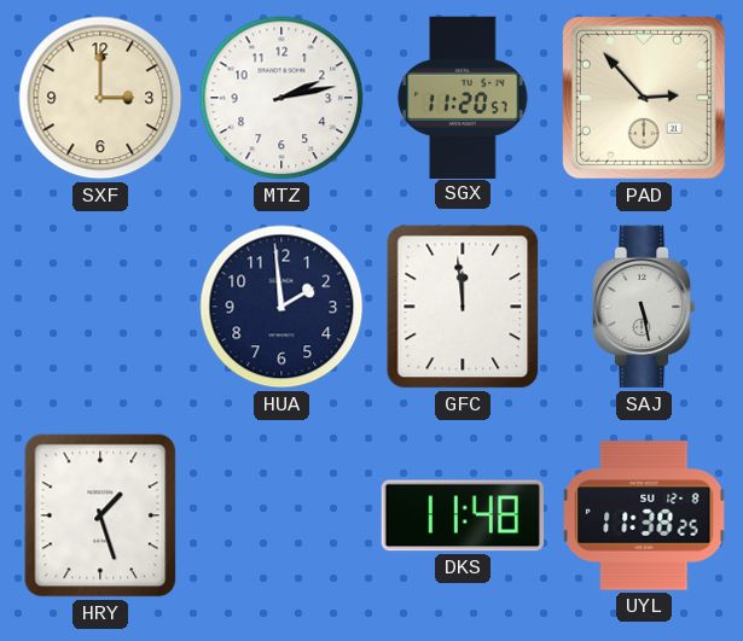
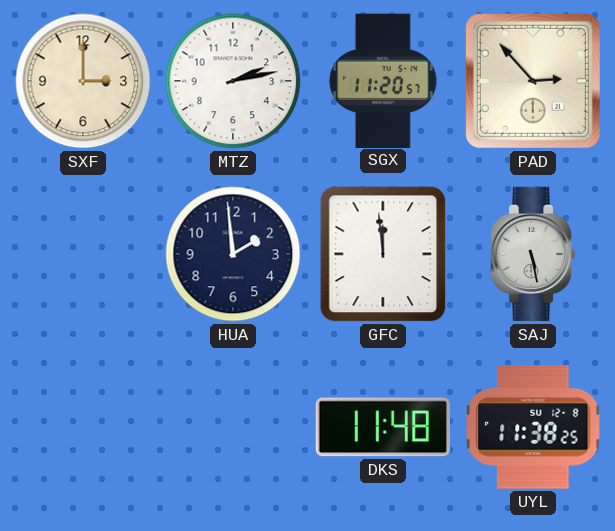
HRY: 1:27 -> none (100, 515)
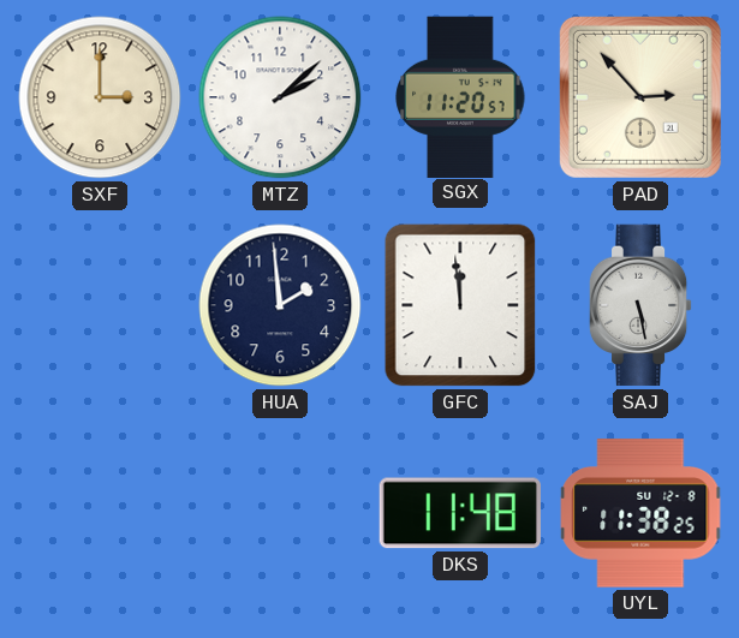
MTZ: 2:13 -> 2:08 (280, 97)
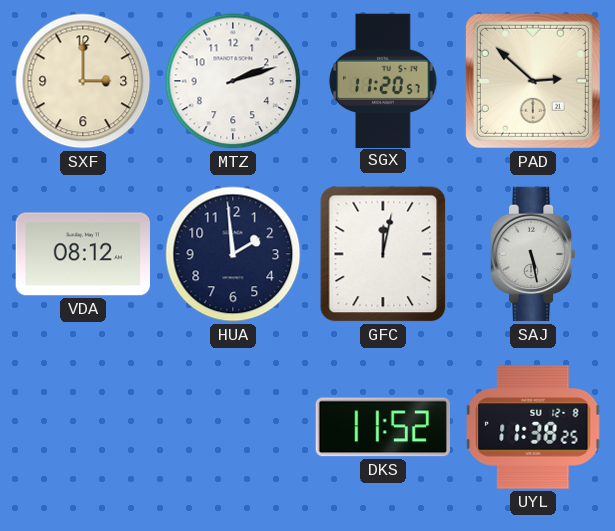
MTZ: 2:08 -> 2:12 (233, 81)
PAD: 2:53 -> 2:52 (533, 81)
VDA: none -> 08:12 (82, 254)
GFC: 11:59 -> 12:02 (383, 254)
DKS: 11:48 -> 11:52 (383, 427)
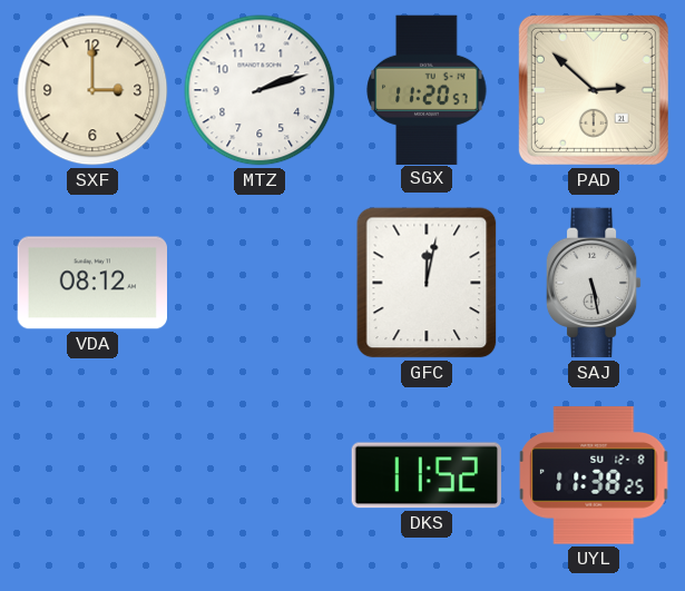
HUA: 1:59 -> none (233, 254)
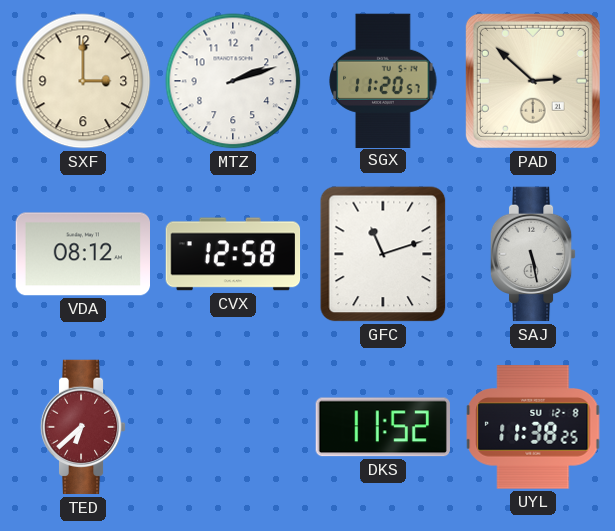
CVX: none -> 12:58 (233, 254)
GFC: 12:02 -> 11:12 (383, 254)
TED: none -> 6:38 (83, 427)
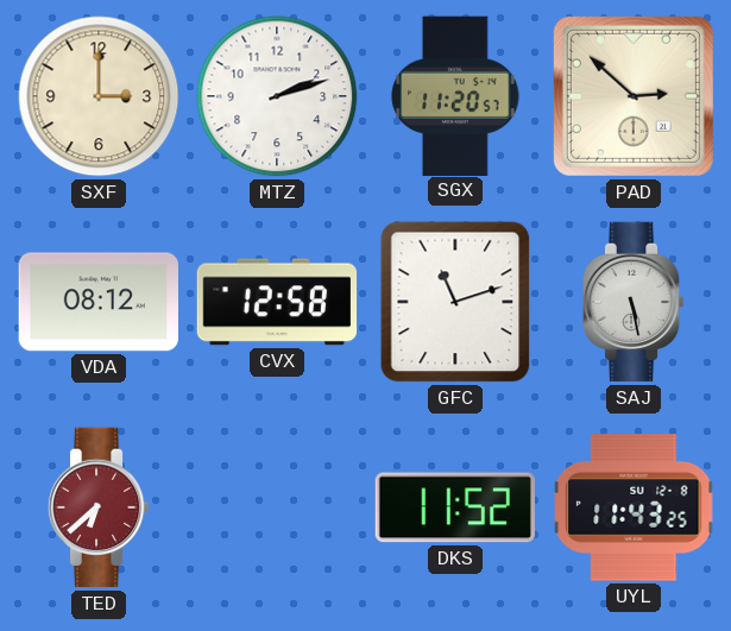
UYL: 11:38 -> 11:43 (634, 507)
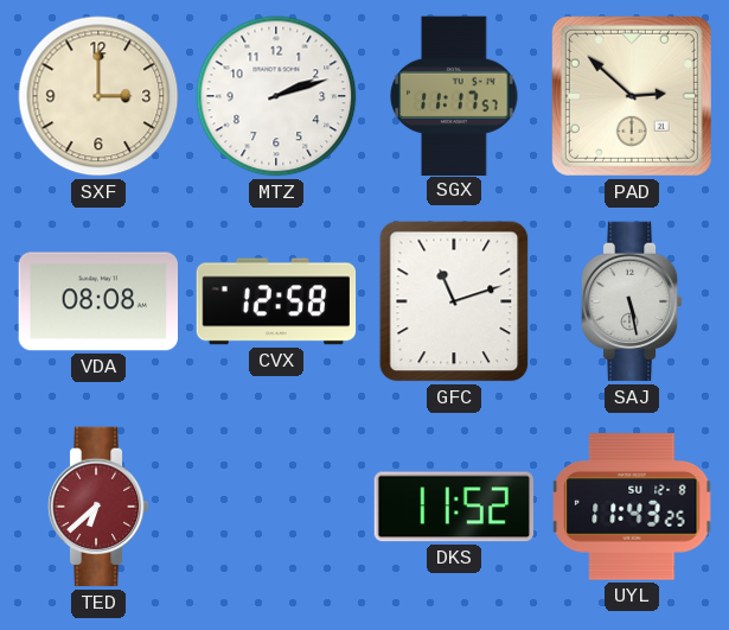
SGX: 11:20 -> 11:17 (454, 95)
VDA: 08:12 -> 08:08 (97, 301)
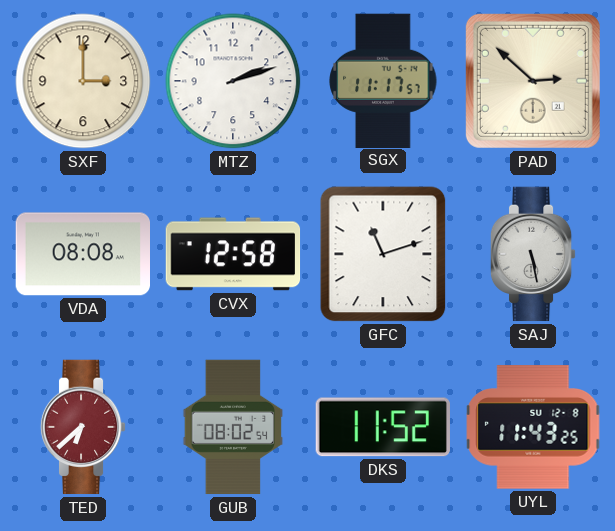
GUB: none -> 08:02 (233, 427)
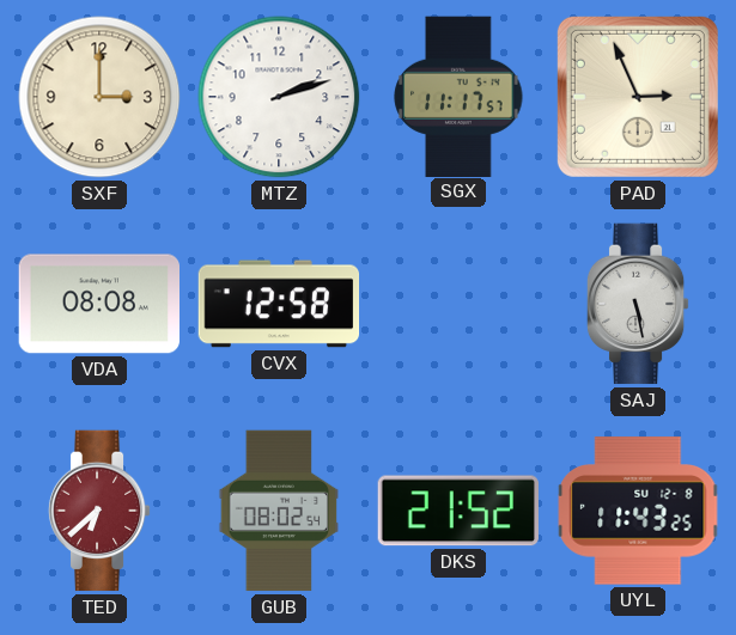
PAD: 2:52 -> 2:56 (638, 97)
GFC: 11:12 -> none (383, 254)
DKS: 11:52 -> 21:52 (458, 511)
